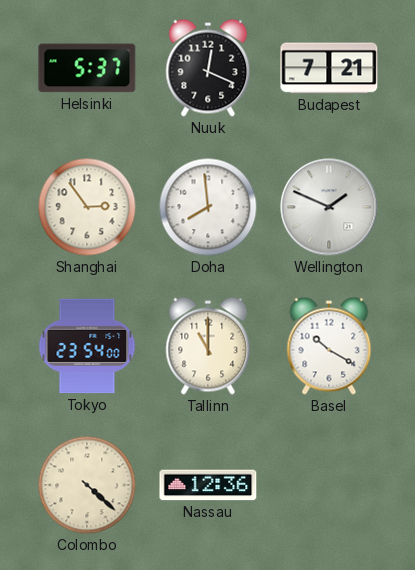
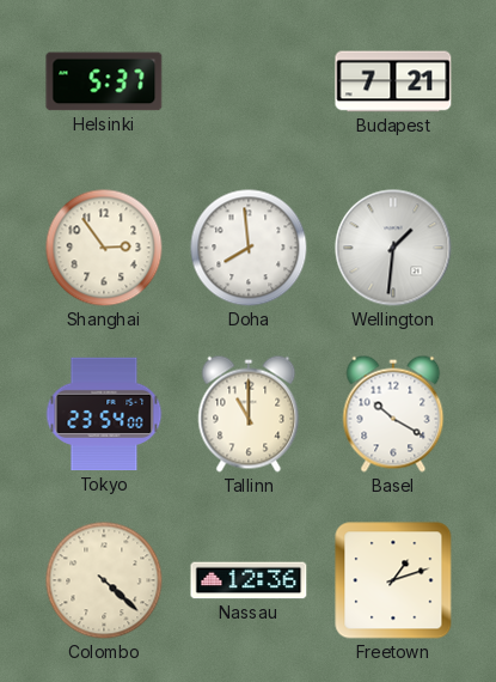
Nuuk: 12:19 -> none (208, 68)
Wellington: 1:49 -> 1:31 (393, 248)
Freetown: none -> 1:12 (393, 580)
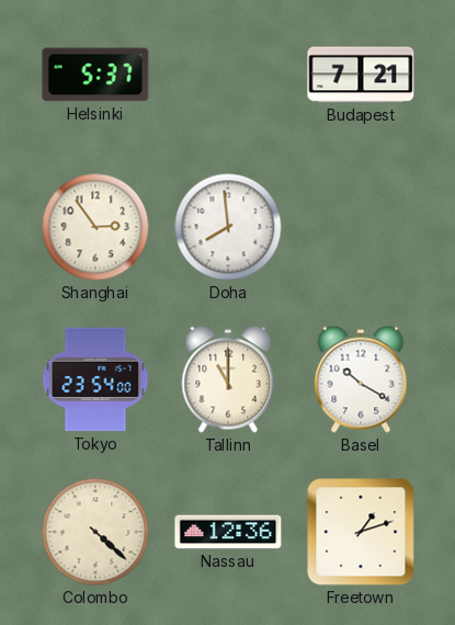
Wellington: 1:31 -> none (393, 248)
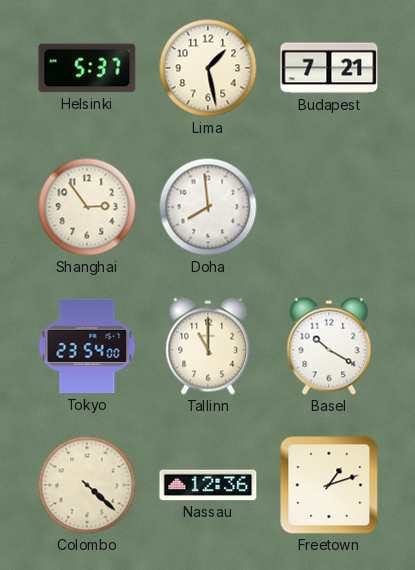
Lima: none -> 1:28 (208, 68)
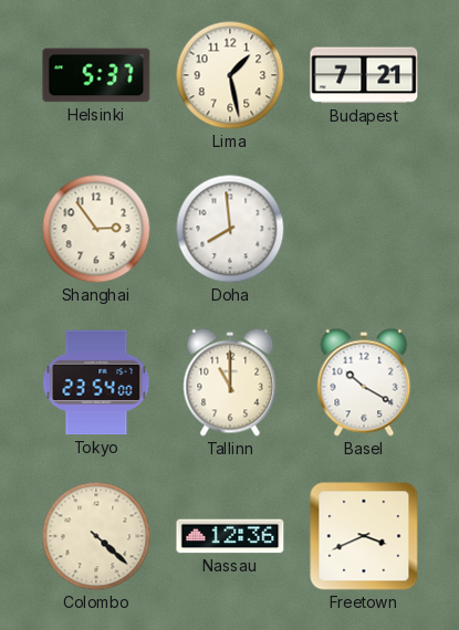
Freetown: 1:12 -> 3:41 (364, 536)
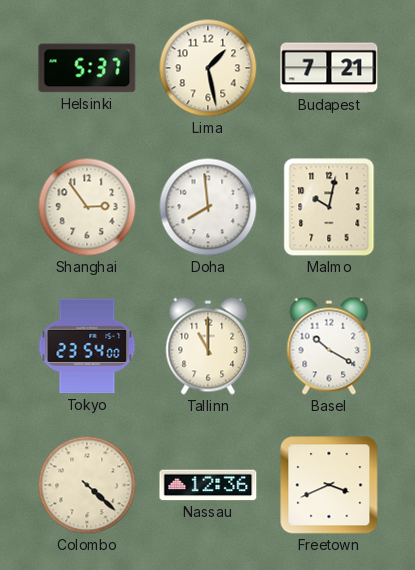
Malmo: none -> 10:02 (329, 207)
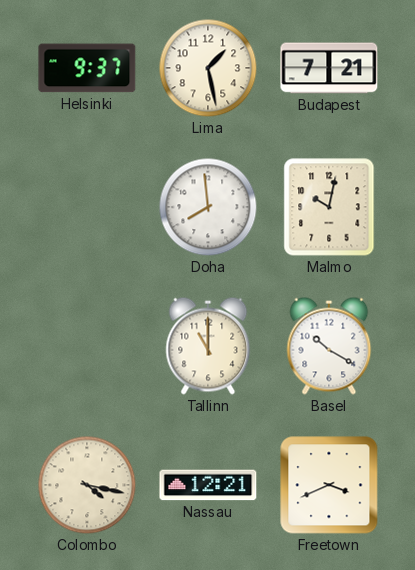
Helsinki: 5:37 -> 9:37 (87, 68)
Shanghai: 2:54 -> none (87, 207)
Tokyo: 23:54 -> none (87, 346)
Colombo: 4:22 -> 4:17 (87, 485)
Nassau: 12:36 -> 12:21 (208, 485)
